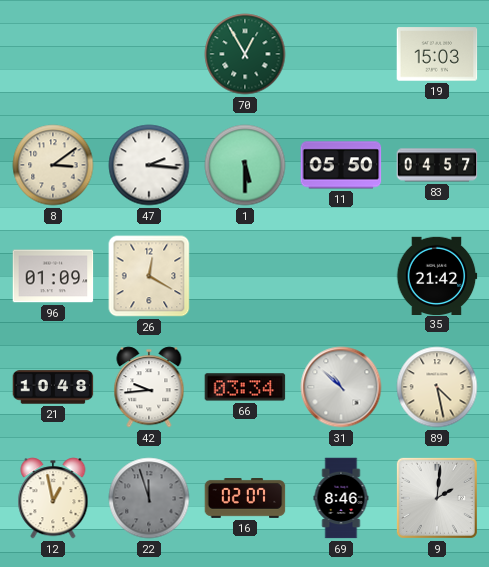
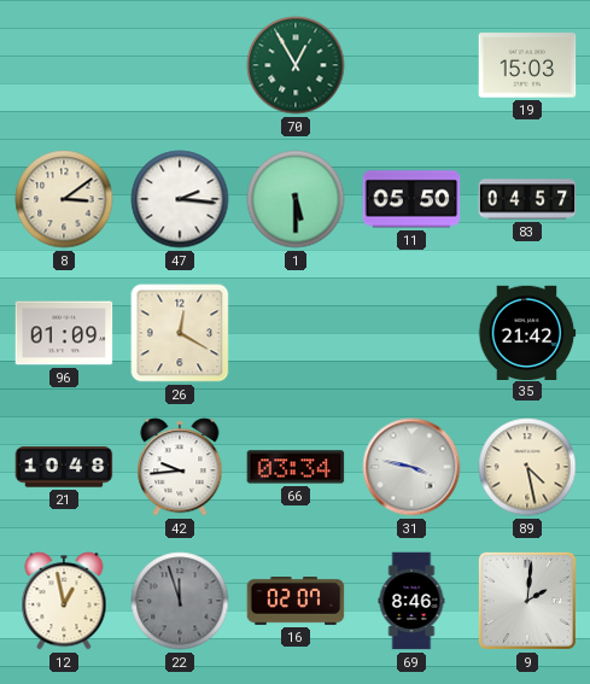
31: 10:52 -> 3:47 (411, 467)
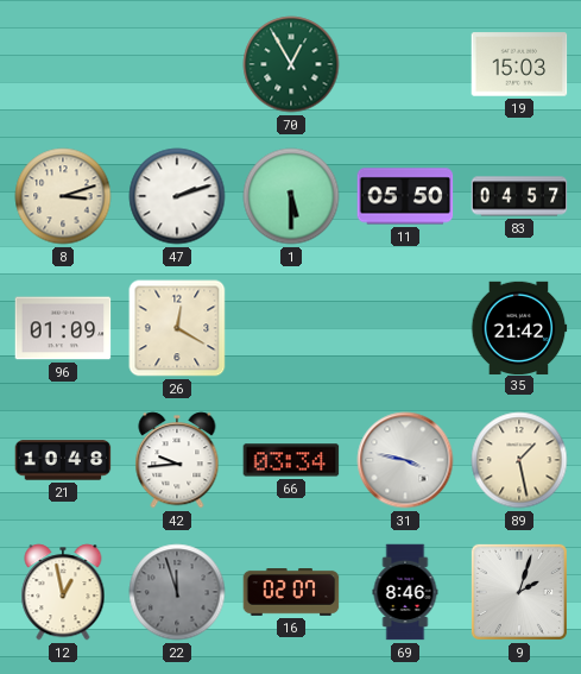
8: 3:09 -> 3:12 (63, 196)
47: 2:16 -> 2:12 (177, 196)
89: 4:28 -> 1:28 (519, 460)
9: 2:01 -> 2:03 (519, 592)
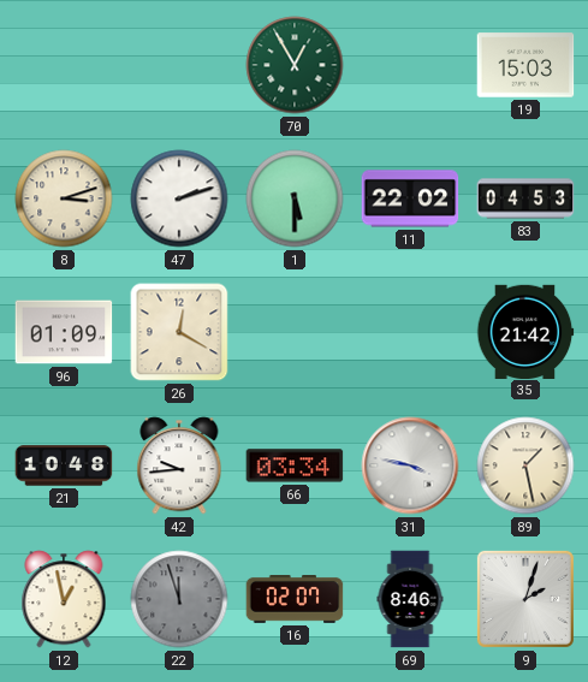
11: 05:50 -> 22:02 (410, 198)
83: 04:57 -> 04:53 (525, 198)
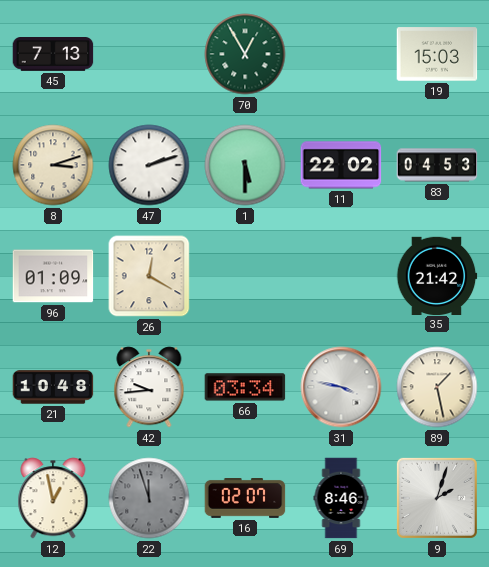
45: none -> 7:13 (53, 54)
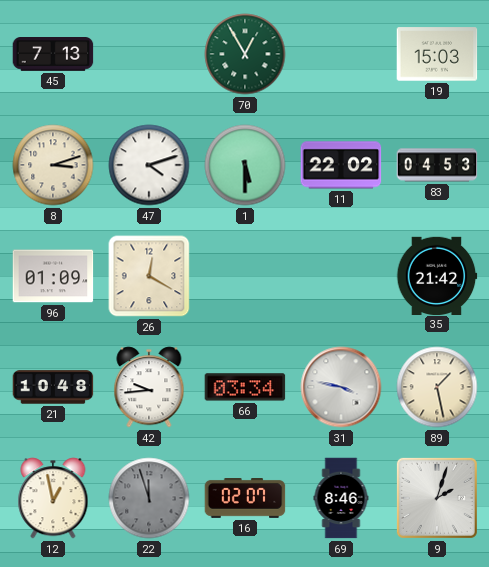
47: 2:12 -> 4:12 (149, 165)
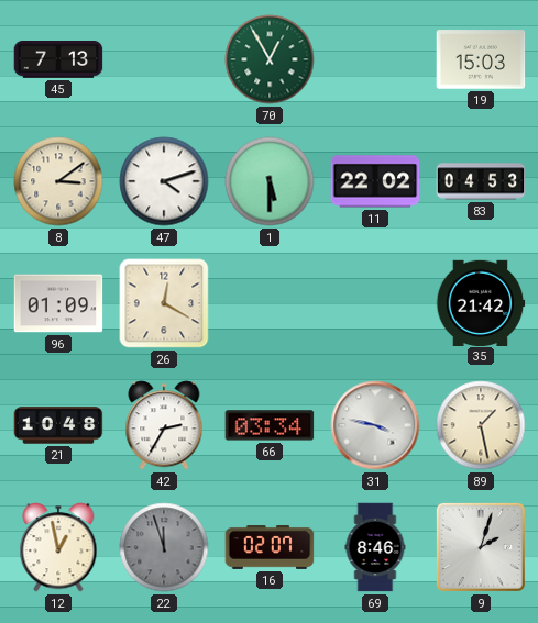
8: 3:12 -> 3:09 (58, 181)
42: 9:44 -> 2:35 (164, 425)
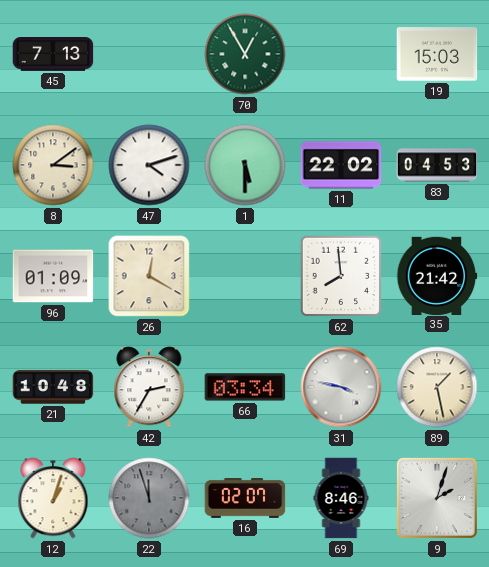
62: none -> 7:59 (341, 276)
12: 12:58 -> 1:03 (53, 498)
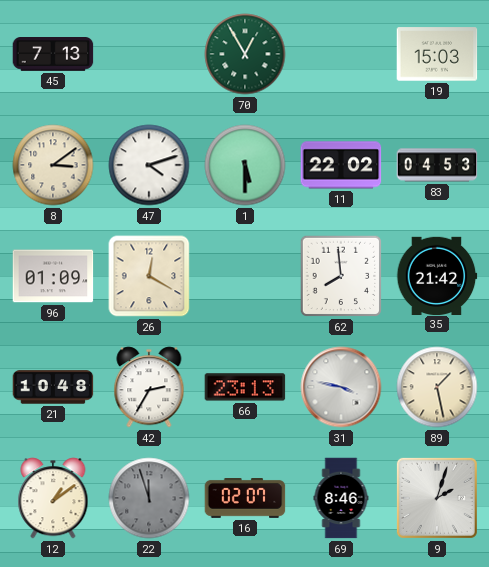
66: 03:34 -> 23:13 (245, 387)
12: 1:03 -> 1:09 (53, 498)
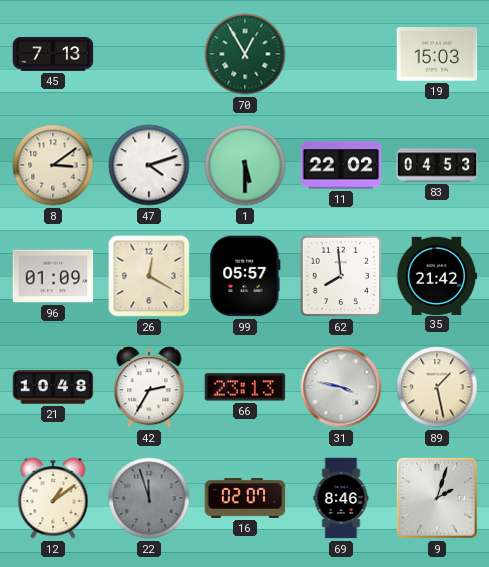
99: none -> 05:57 (245, 276)
